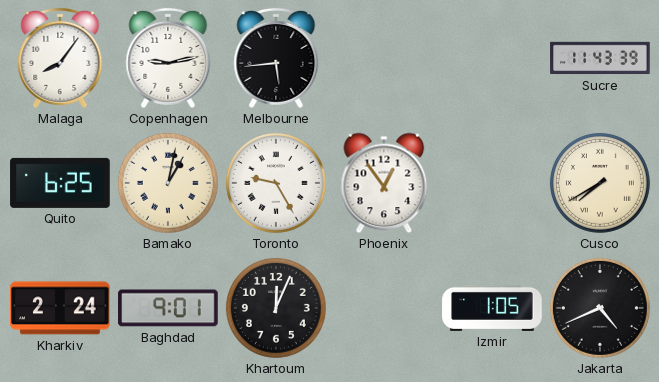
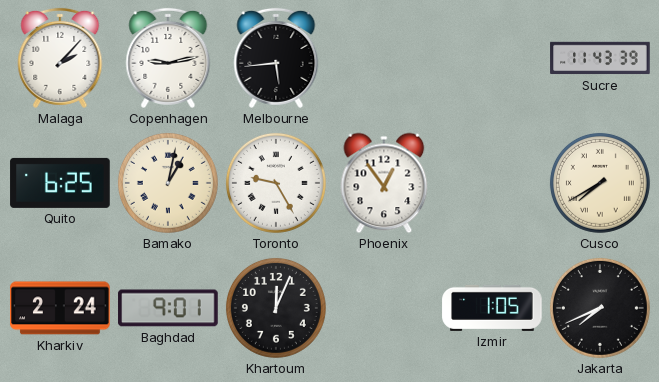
Malaga: 8:06 -> 2:07 (60, 58)
Jakarta: 4:41 -> 7:41 (600, 308)
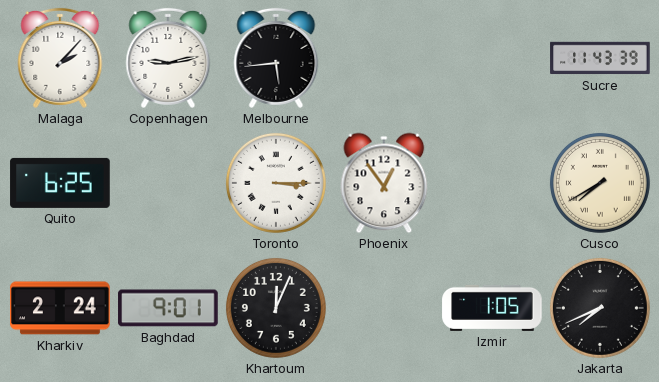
Bamako: 1:02 -> none (168, 183)
Toronto: 9:25 -> 3:15 (276, 183)
